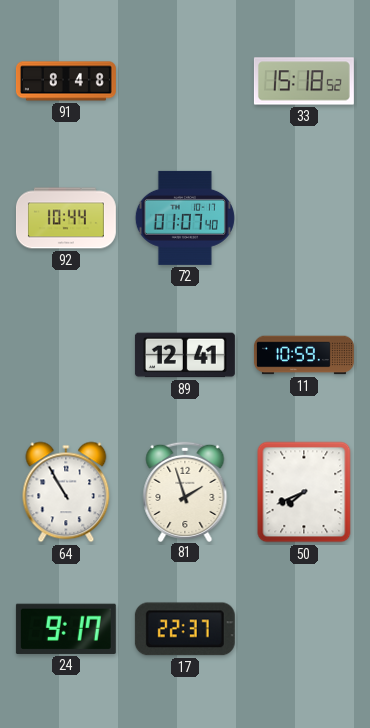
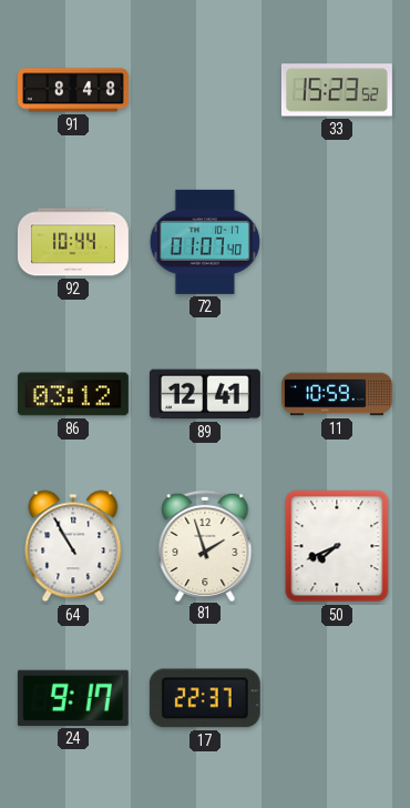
33: 15:18 -> 15:23 (337, 90)
86: none -> 03:12 (73, 394)
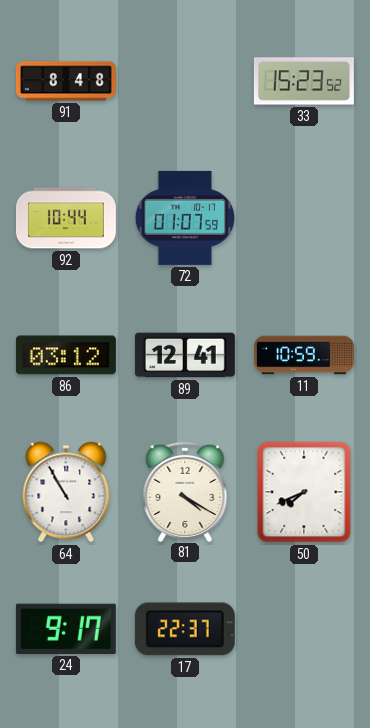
72: 01:07:40 -> 01:07:59 (185, 218)
81: 1:57 -> 4:20 (185, 491)
